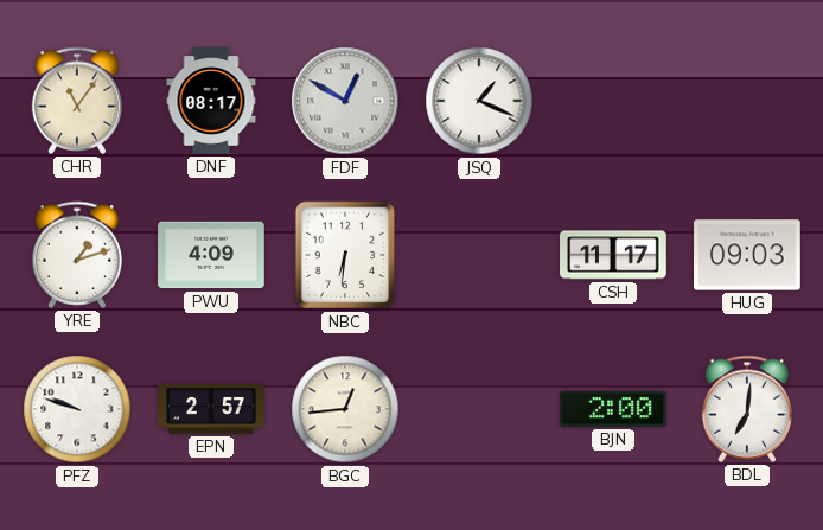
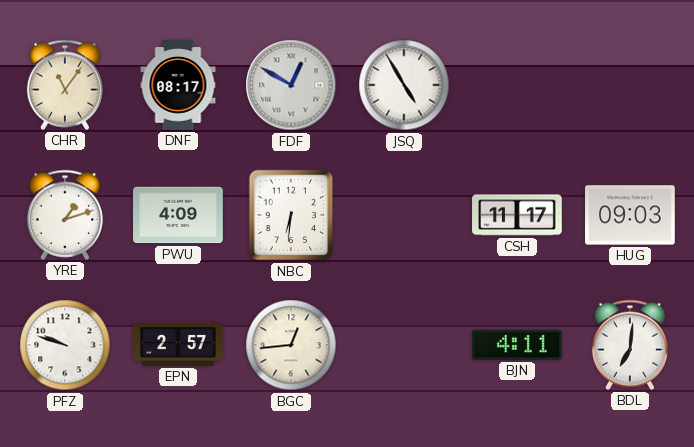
JSQ: 1:19 -> 4:55 (404, 85)
BJN: 2:00 -> 4:11 (518, 345)
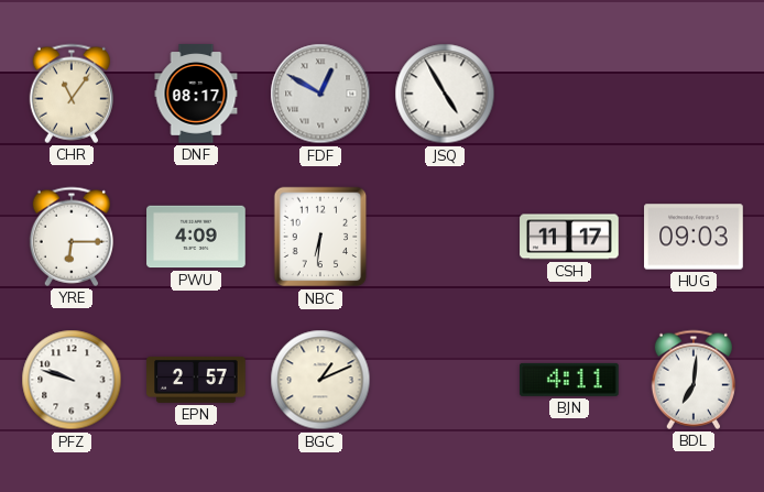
YRE: 1:12 -> 6:15 (70, 237)
BGC: 12:44 -> 1:11 (320, 380)
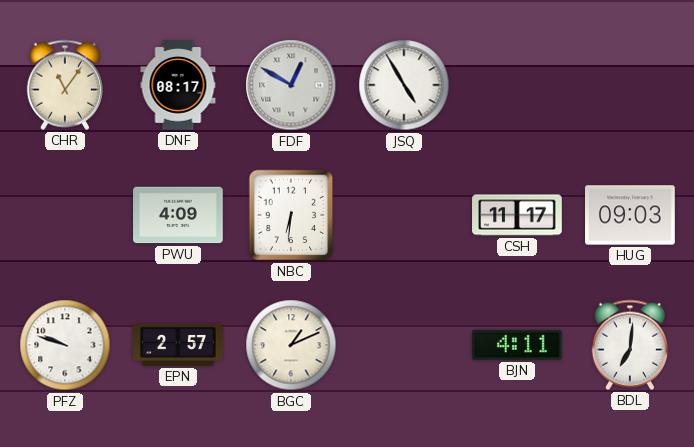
YRE: 6:15 -> none (70, 237)
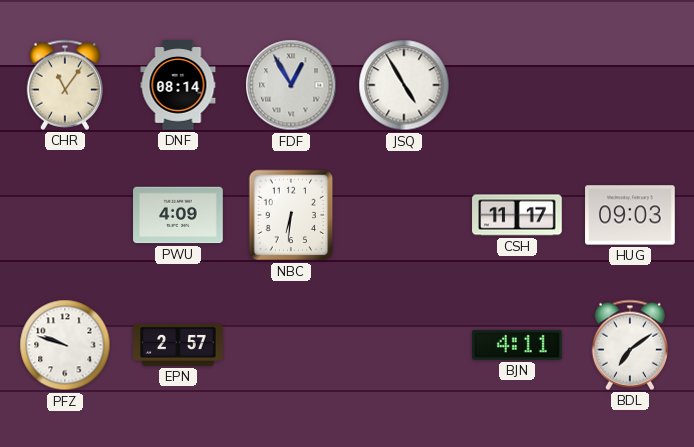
DNF: 08:17 -> 08:14 (178, 85)
FDF: 12:50 -> 12:55 (291, 85)
BGC: 1:11 -> none (291, 345)
BDL: 7:01 -> 7:09 (629, 345)
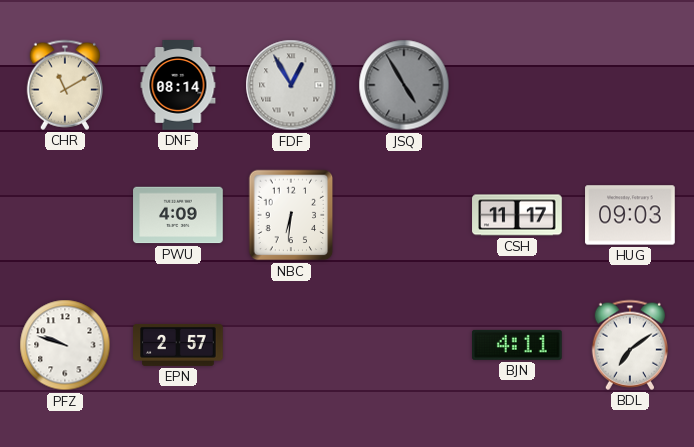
CHR: 11:06 -> 11:10 (64, 85)
JSQ dial: white -> grey (404, 85)
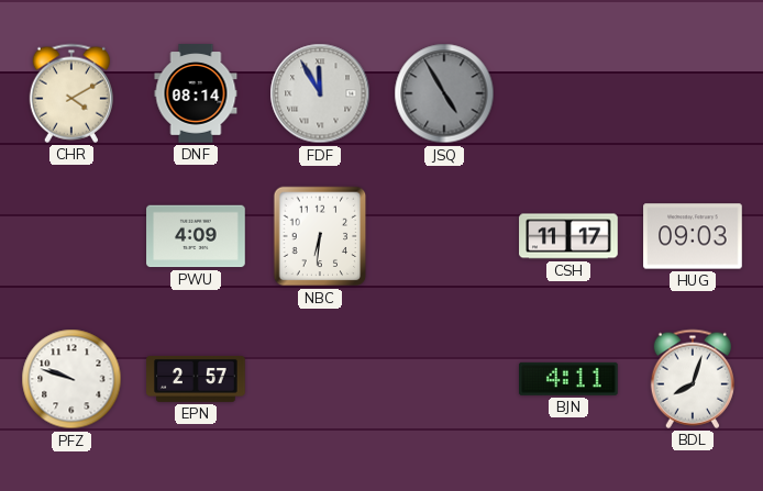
CHR: 11:10 -> 4:10 (70, 93)
FDF: 12:55 -> 11:55 (320, 93)
BDL: 7:09 -> 8:03 (692, 379)
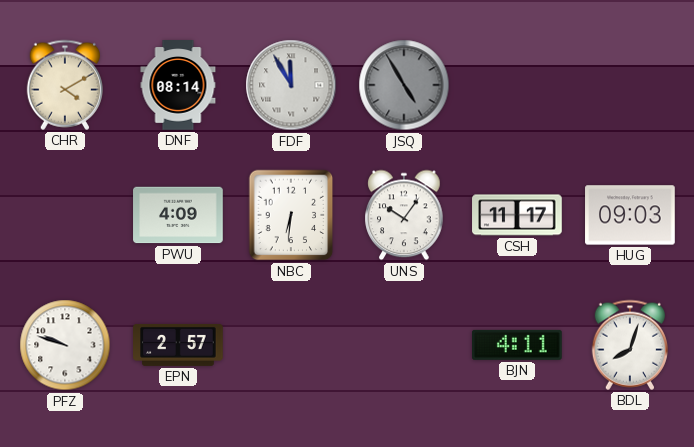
UNS: none -> 10:06 (404, 215)
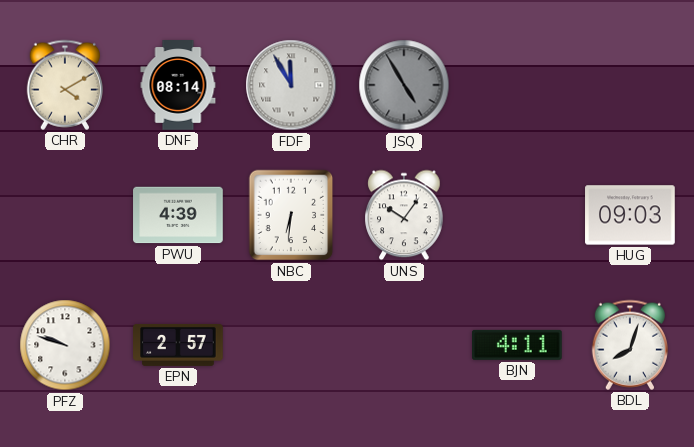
PWU: 4:09 -> 4:39 (178, 215)
CSH: 11:17 -> none (517, 215)
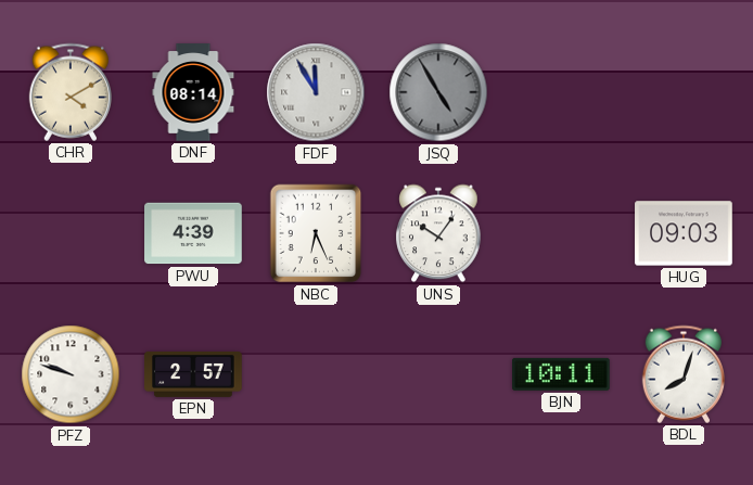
NBC: 6:31 -> 6:26 (316, 233)
BJN: 4:11 -> 10:11 (562, 374)
